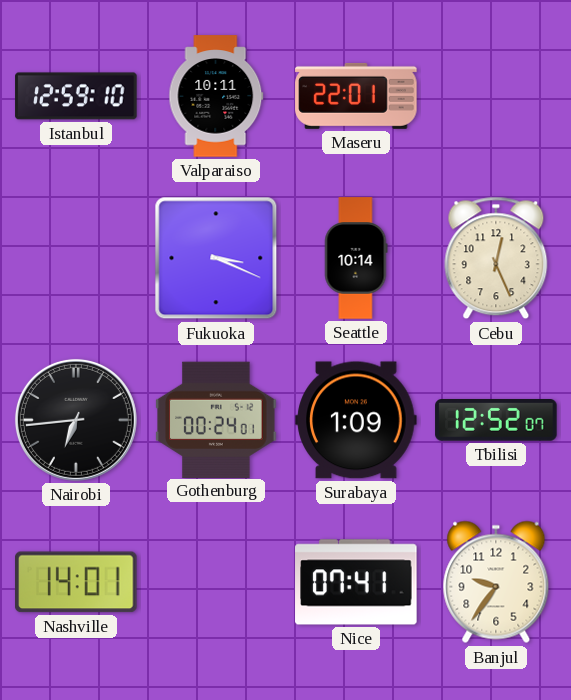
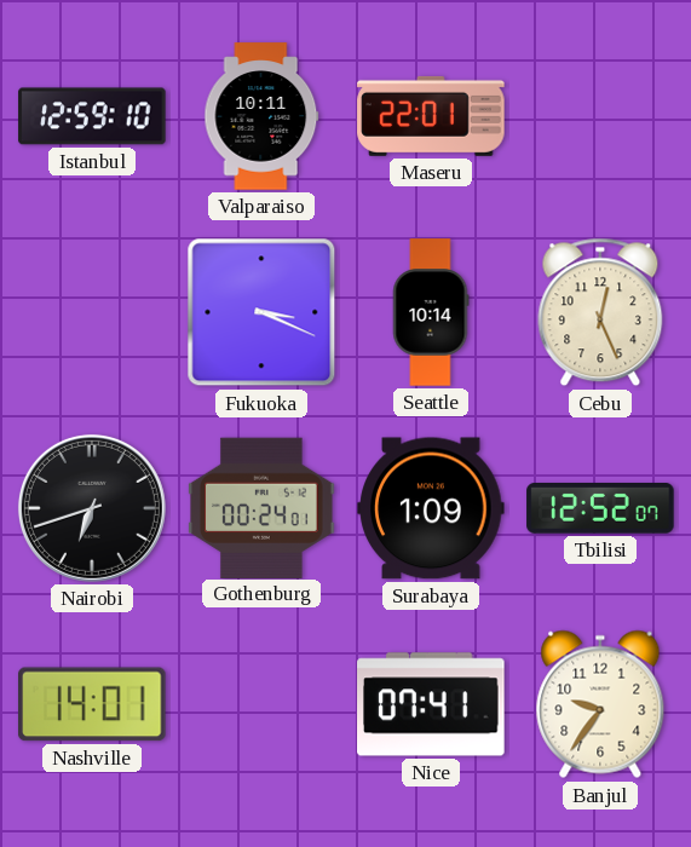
Nairobi: 6:44 -> 6:42 (92, 508)
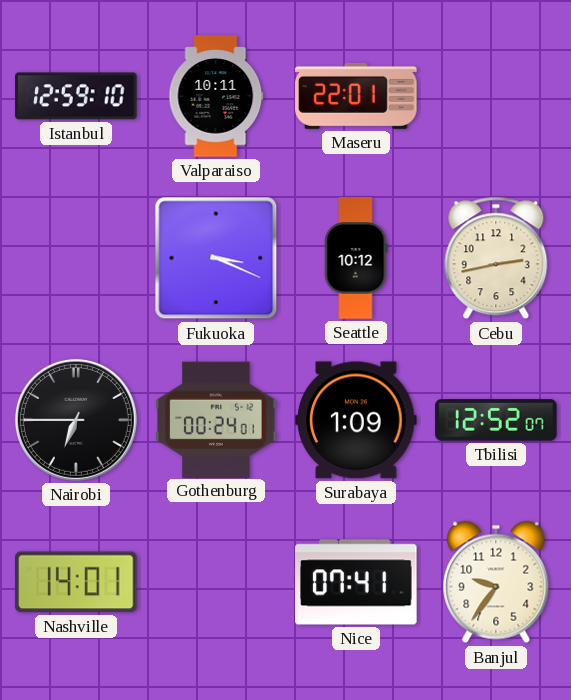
Seattle: 10:14 -> 10:12 (356, 258)
Cebu: 12:26 -> 2:43 (496, 258)
Nairobi: 6:42 -> 6:45 (76, 420)
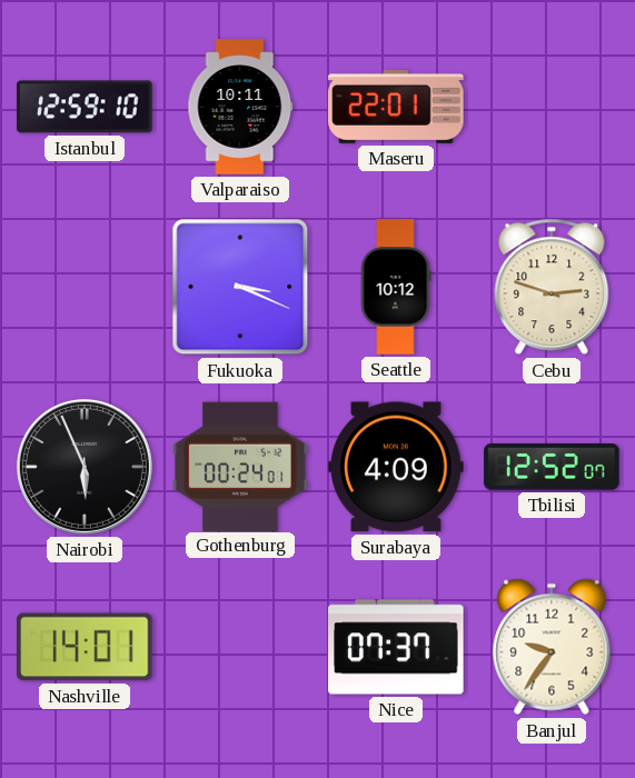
Cebu: 2:43 -> 2:48 (552, 287)
Nairobi: 6:45 -> 5:56 (85, 467)
Surabaya: 1:09 -> 4:09 (396, 467)
Nice: 07:41 -> 07:37 (396, 647)
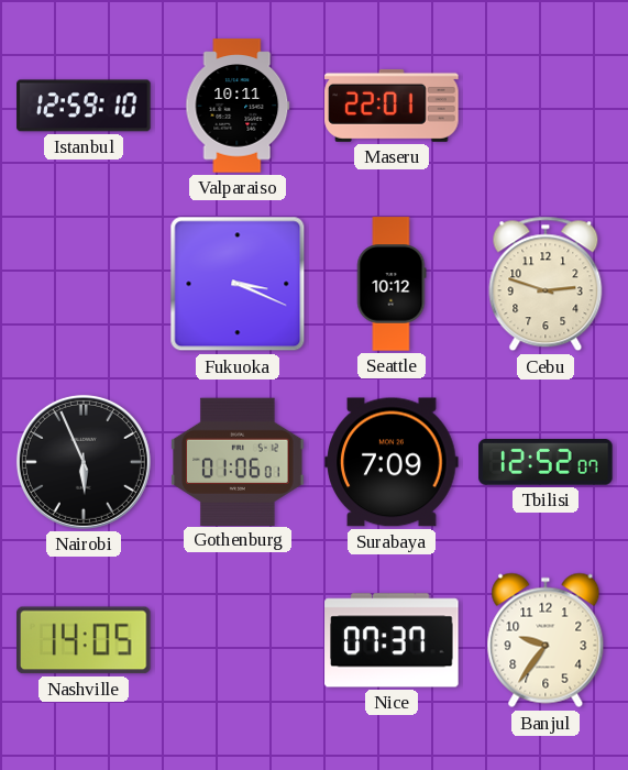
Gothenburg: 00:24 -> 01:06 (238, 461)
Surabaya: 4:09 -> 7:09 (392, 462)
Nashville: 14:01 -> 14:05 (85, 640)
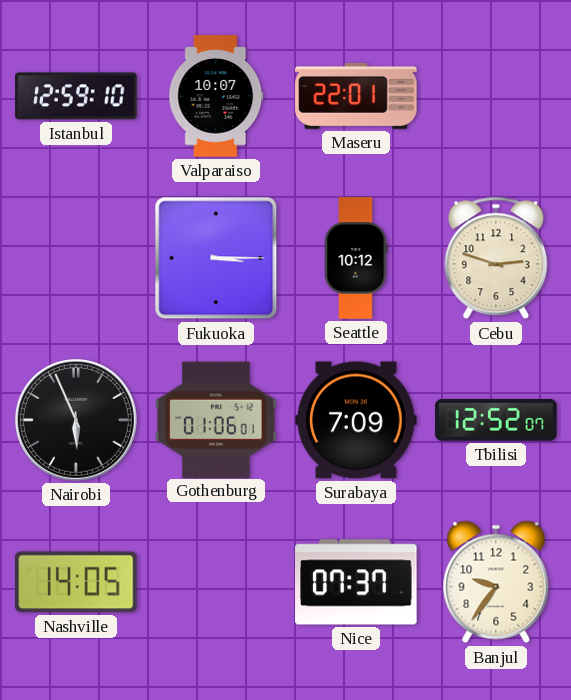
Valparaiso: 10:11 -> 10:07 (216, 96)
Fukuoka: 3:19 -> 3:15 (216, 258)
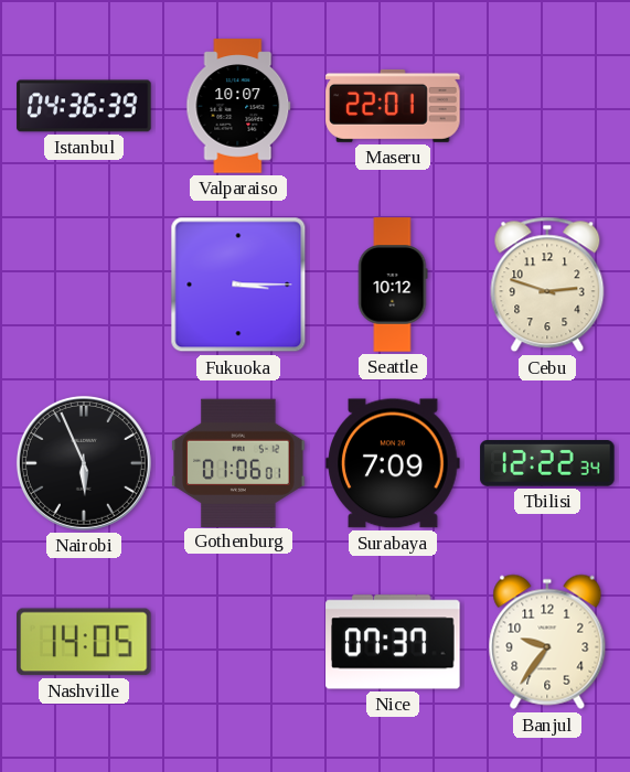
Istanbul: 12:59 -> 04:36 (84, 106)
Tbilisi: 12:52 -> 12:22 (547, 464)
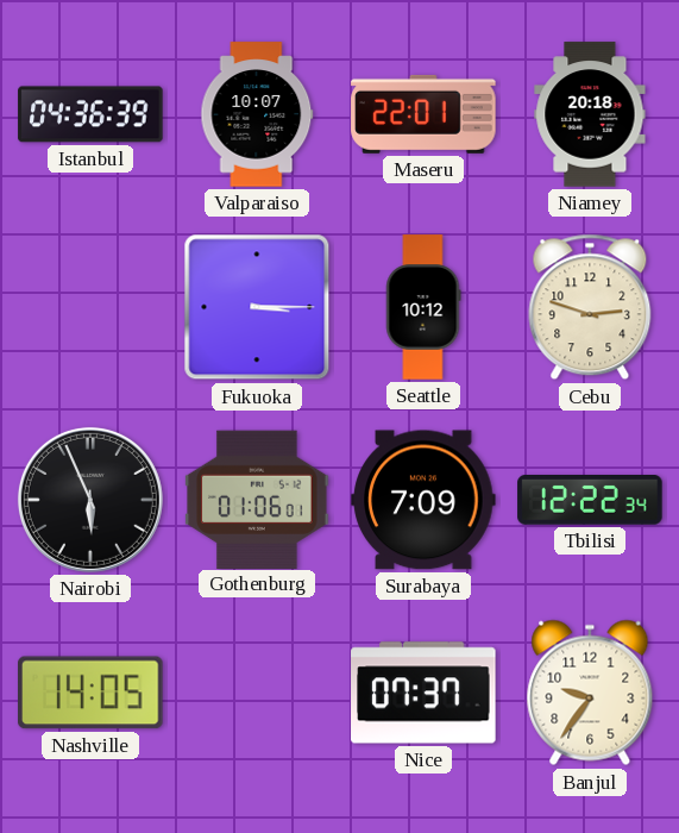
Niamey: none -> 20:18 (590, 114)
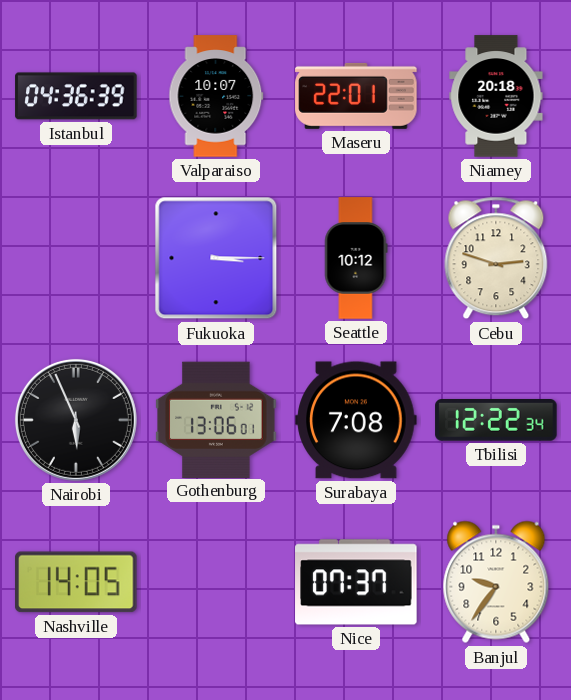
Gothenburg: 01:06 -> 13:06 (216, 419)
Surabaya: 7:09 -> 7:08 (356, 420)
